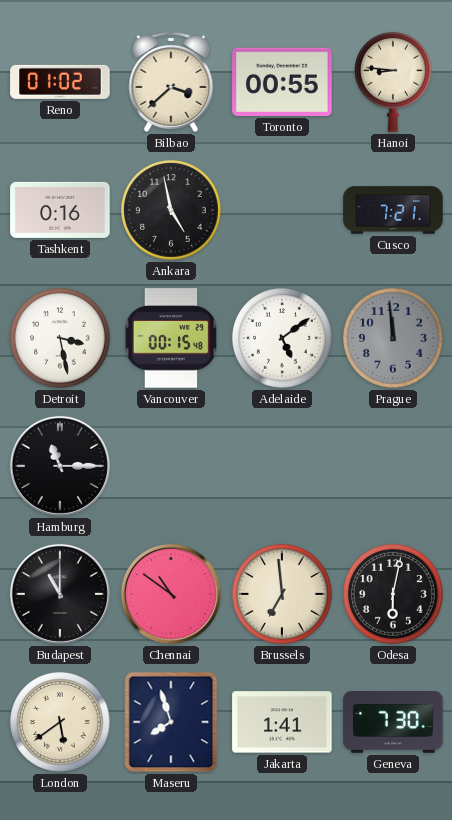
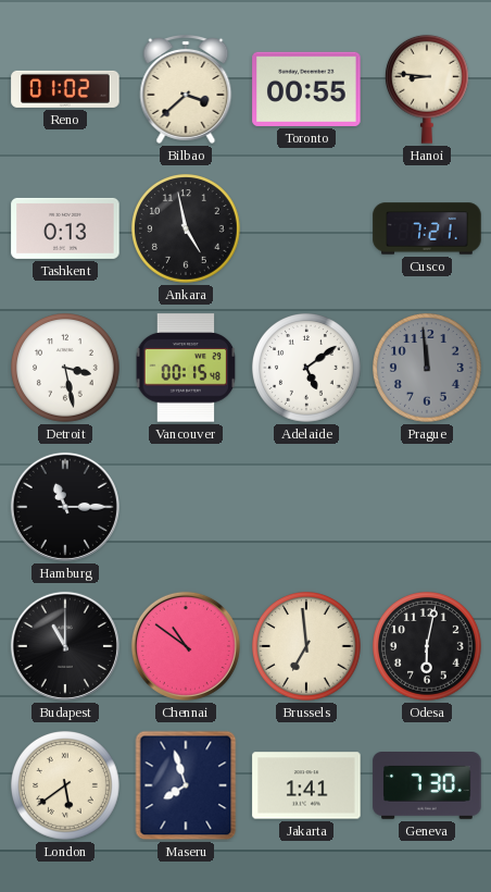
Tashkent: 0:16 -> 0:13 (65, 228)
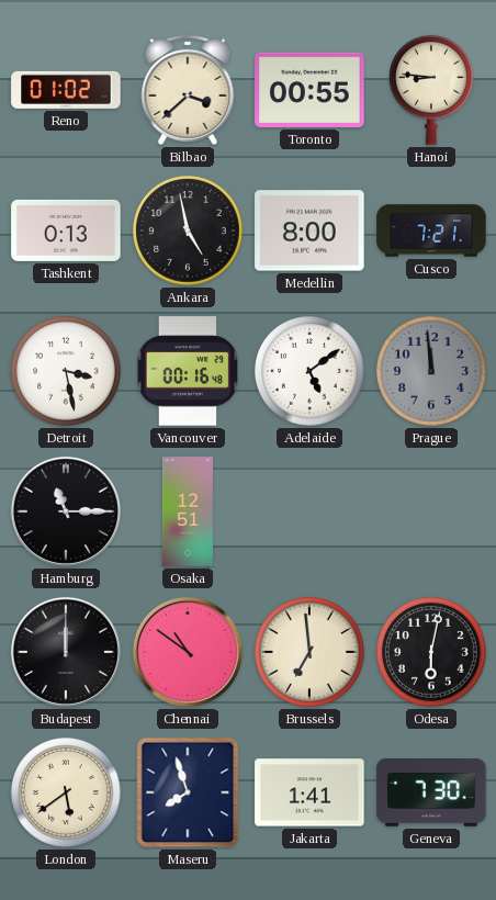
Medellin: none -> 8:00 (309, 230)
Vancouver: 00:15 -> 00:16 (188, 371)
Osaka: none -> 12:51 (188, 511)
Budapest: 11:00 -> 12:00 (66, 652)
